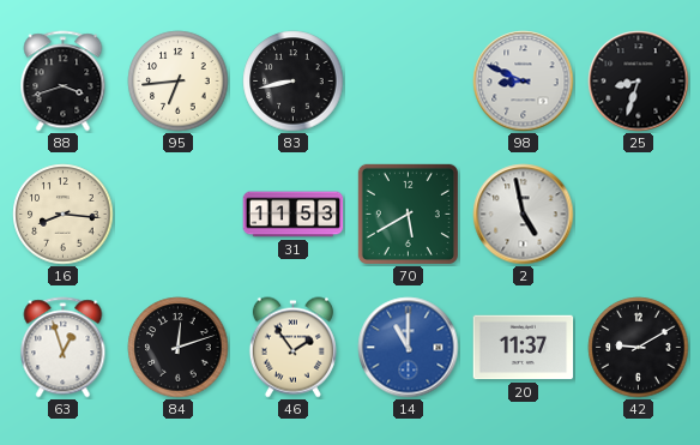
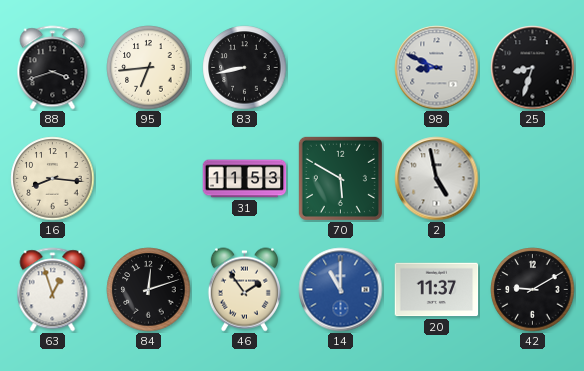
70: 5:40 -> 5:50 (340, 178)
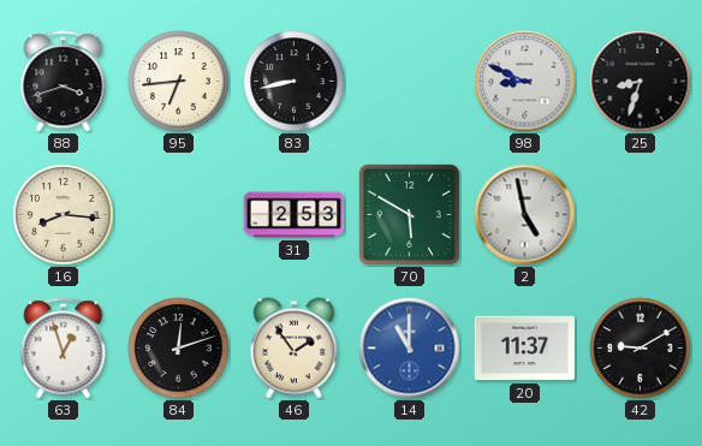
31: 11:53 -> 2:53 (295, 215)
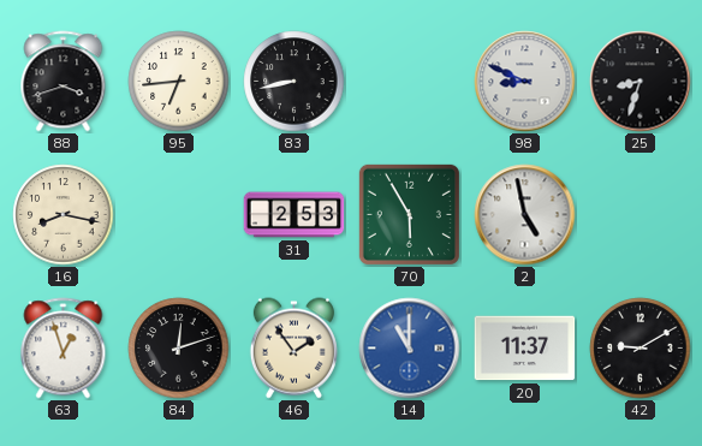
16: 8:16 -> 8:17 (64, 215)
70: 5:50 -> 5:55 (409, 214)
